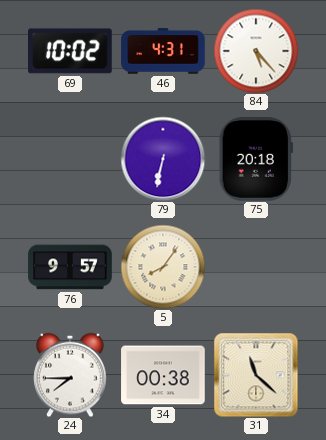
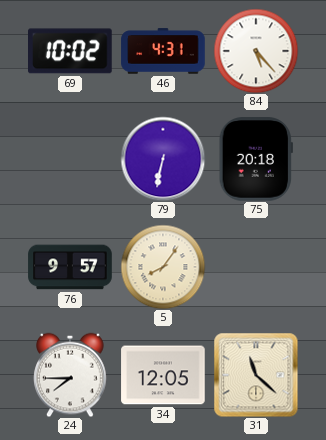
34: 00:38 -> 12:05 (163, 375)
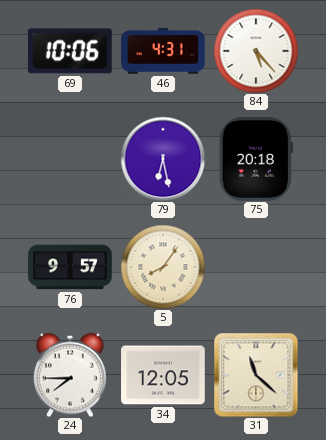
69: 10:02 -> 10:06 (71, 51)
79: 6:32 -> 6:28 (163, 159)
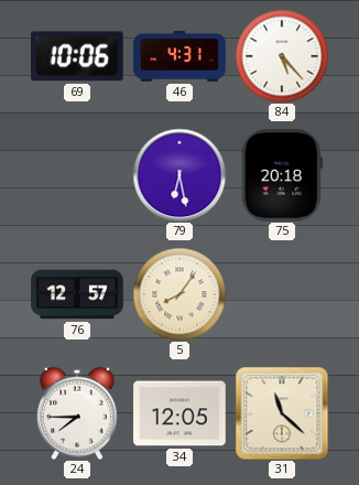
76: 9:57 -> 12:57 (77, 294)
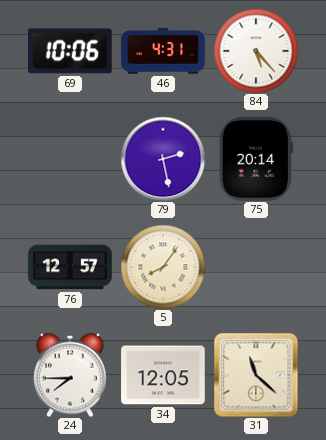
79: 6:28 -> 2:28 (163, 159)
75: 20:18 -> 20:14 (256, 159)
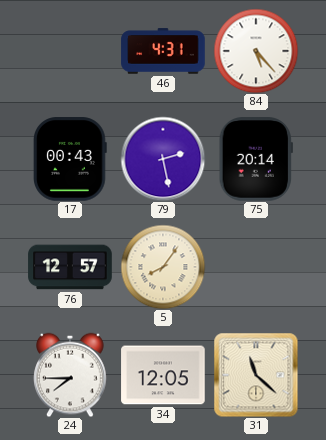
69: 10:06 -> none (71, 51)
17: none -> 00:43 (71, 159)
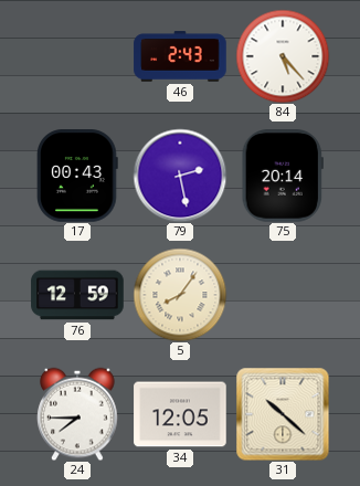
46: 4:31 -> 2:43 (180, 56)
76: 12:57 -> 12:59 (77, 295)
31: 11:22 -> 10:22 (283, 414)
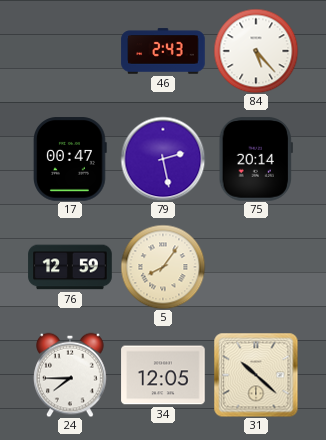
17: 00:43 -> 00:47 (71, 159)
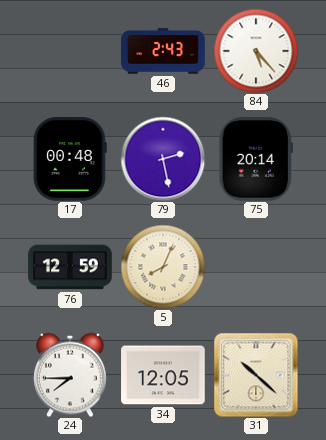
17: 00:47 -> 00:48 (71, 159)
5: 8:06 -> 8:04 (163, 267)
